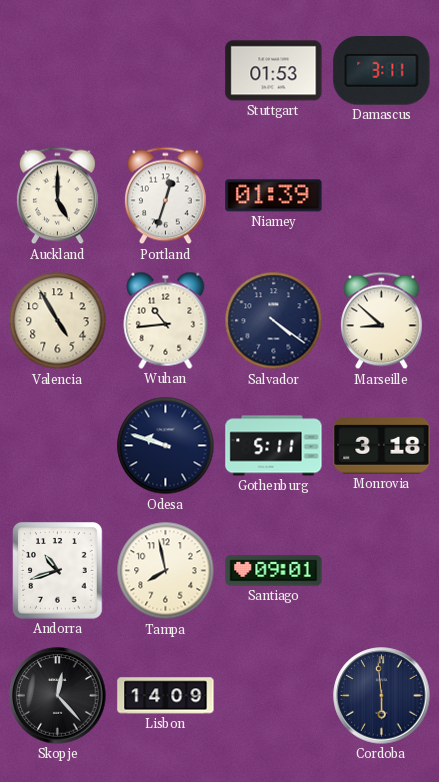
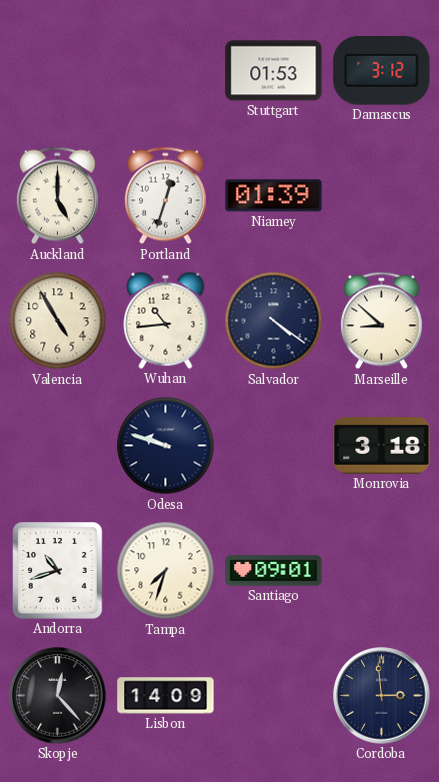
Damascus: 3:11 -> 3:12 (382, 71)
Gothenburg: 5:11 -> none (274, 446)
Tampa: 7:58 -> 7:33 (166, 571)
Cordoba: 5:59 -> 2:59 (382, 696)
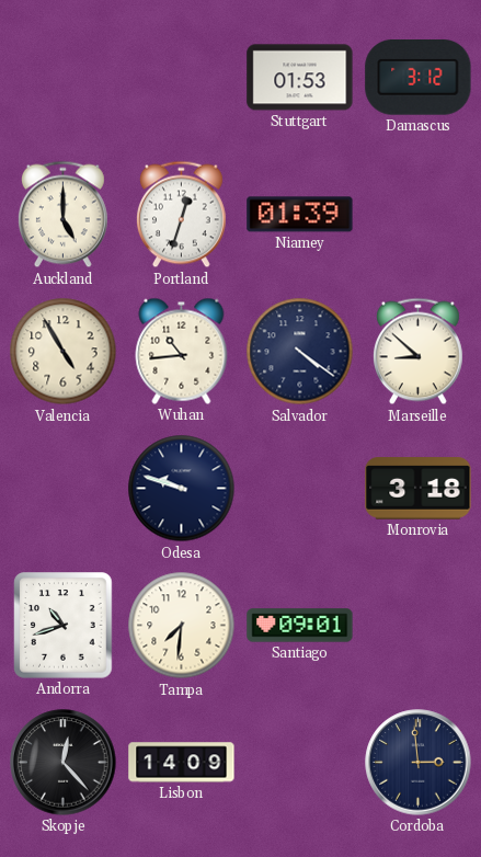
Tampa: 7:33 -> 7:31 (182, 626)
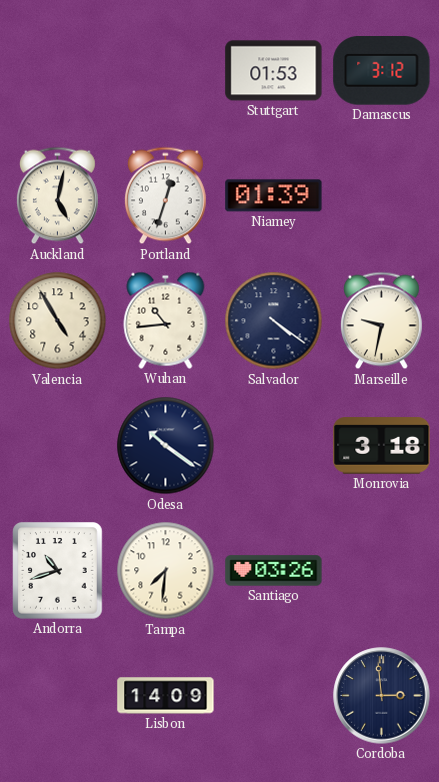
Auckland: 5:00 -> 5:02 (57, 196)
Marseille: 8:52 -> 9:32 (381, 321)
Odesa: 9:48 -> 10:21 (166, 446)
Santiago: 09:01 -> 03:26 (274, 571)
Skopje: 12:23 -> none (64, 763)
